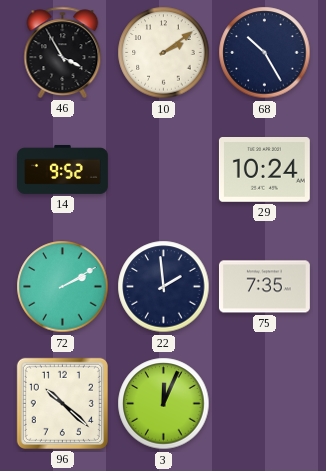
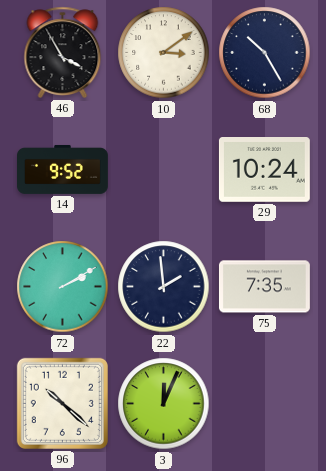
10: 2:09 -> 3:09 (164, 53)
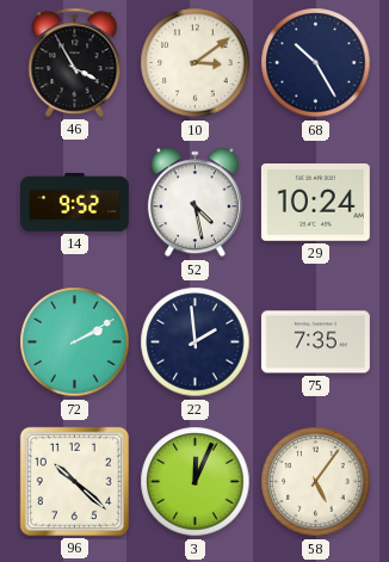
52: none -> 4:28 (194, 203)
58: none -> 5:06 (316, 482)
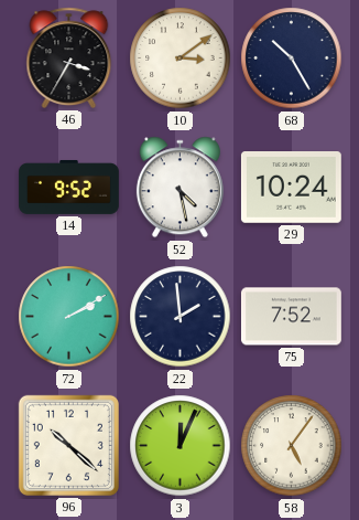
46: 3:55 -> 3:35 (69, 57)
75: 7:35 -> 7:52 (291, 317)
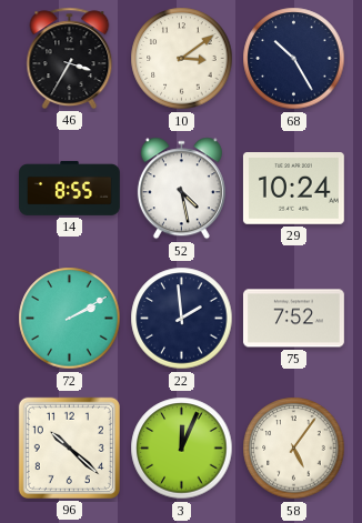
14: 9:52 -> 8:55 (70, 188)
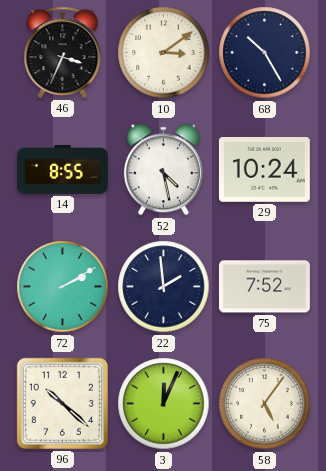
46: 3:35 -> 3:34 (63, 52)
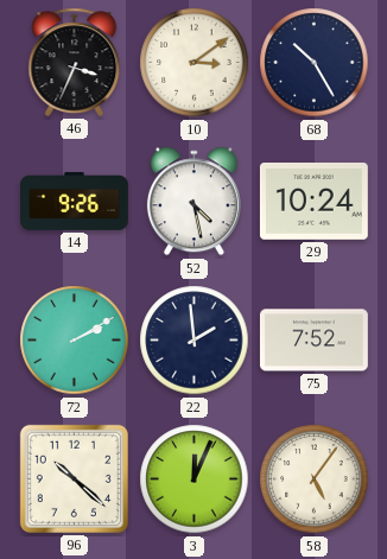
14: 8:55 -> 9:26 (75, 201)
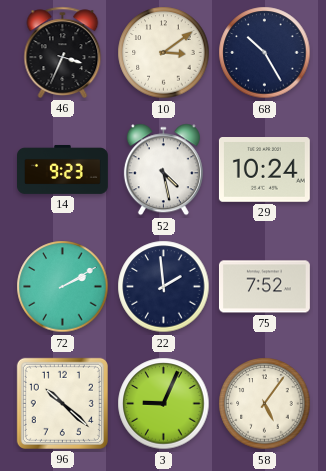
14: 9:26 -> 9:23 (63, 169)
3: 12:04 -> 9:04 (164, 404)
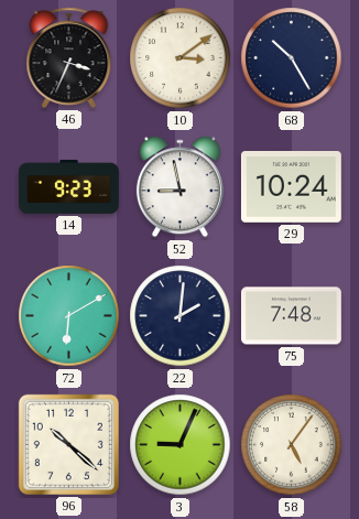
52: 4:28 -> 8:58 (179, 187)
72: 2:10 -> 6:10 (69, 316)
22: 1:59 -> 2:01 (181, 316)
75: 7:52 -> 7:48 (291, 316)
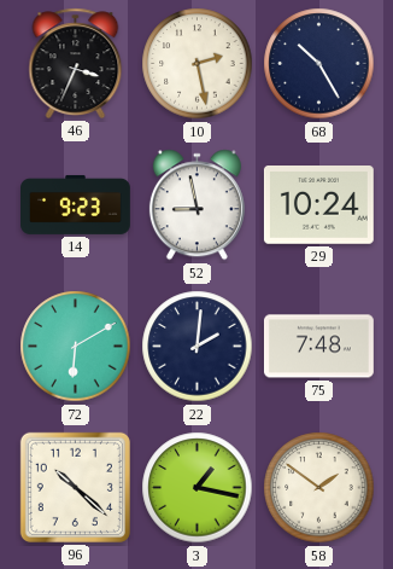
10: 3:09 -> 2:28 (198, 64)
3: 9:04 -> 1:17 (198, 488)
58: 5:06 -> 1:51 (319, 488)
